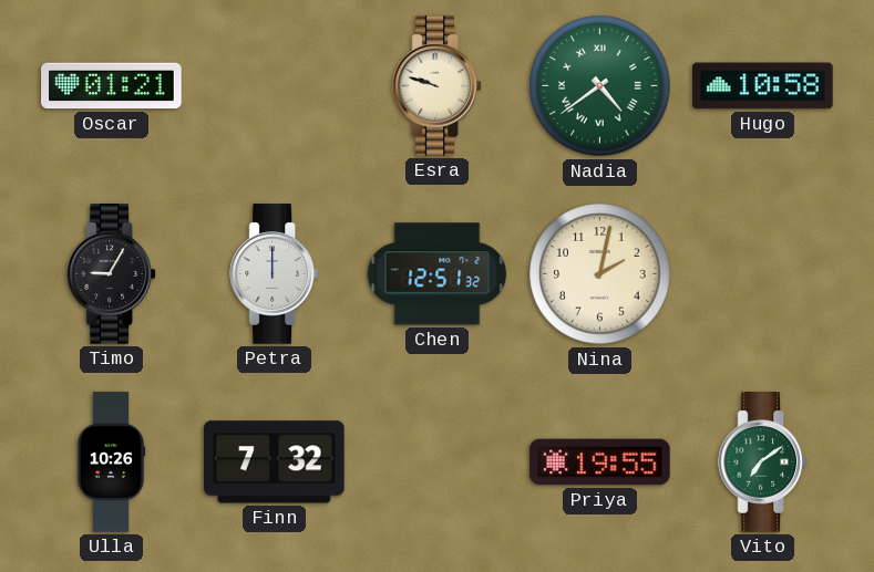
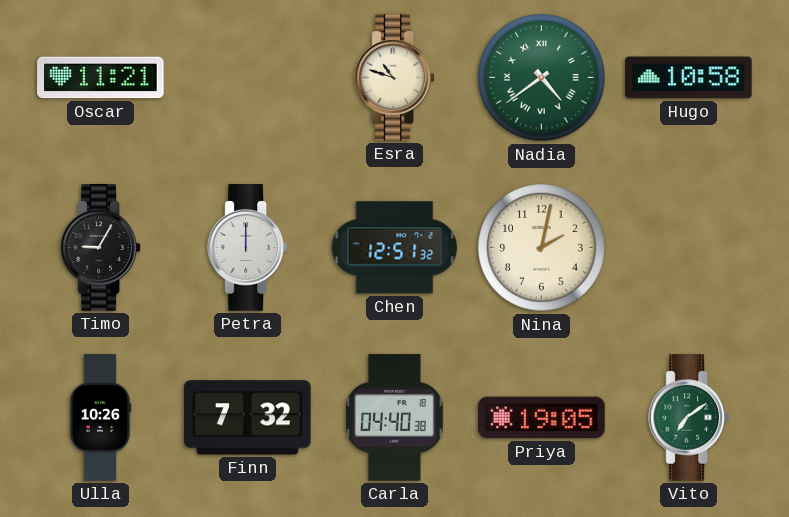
Oscar: 01:21 -> 11:21 (101, 78)
Esra: 9:48 -> 10:48 (395, 78)
Carla: none -> 04:40 (395, 418)
Priya: 19:55 -> 19:05 (542, 418)
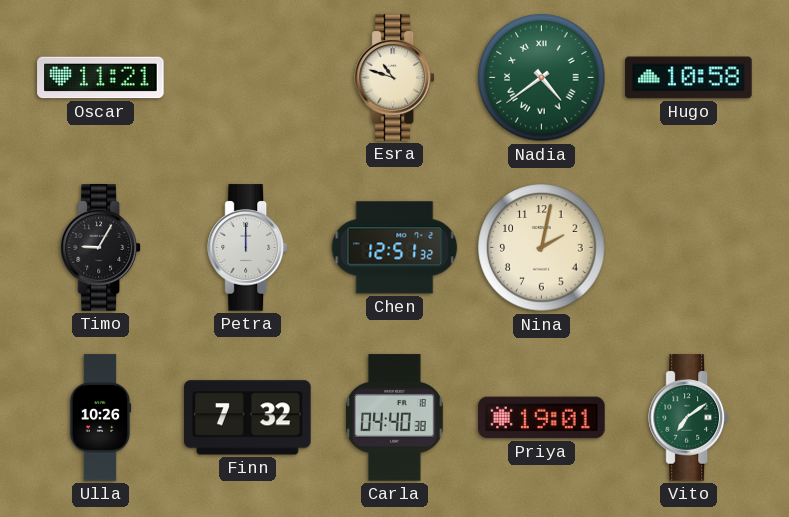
Priya: 19:05 -> 19:01 (542, 418)
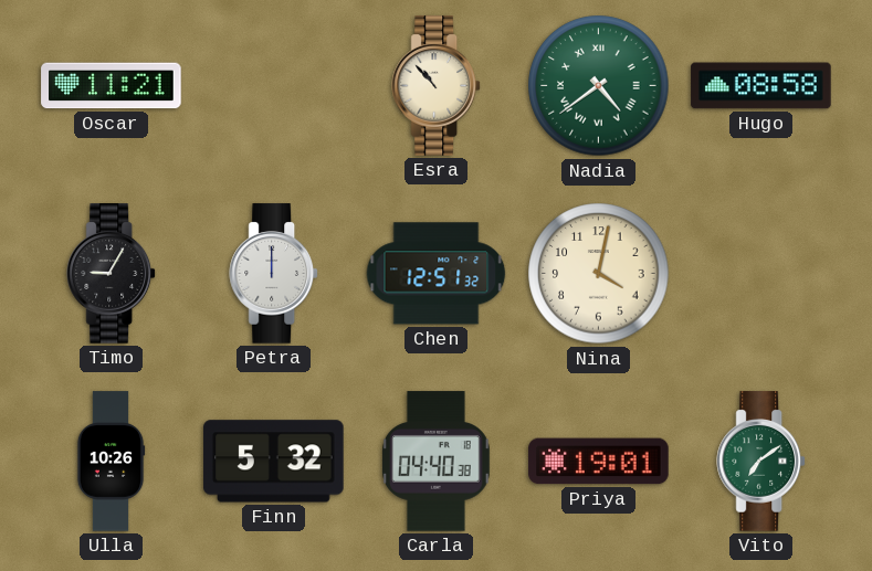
Esra: 10:48 -> 10:53 (437, 86)
Hugo: 10:58 -> 08:58 (761, 86)
Nina: 2:02 -> 4:02 (599, 274)
Finn: 7:32 -> 5:32 (274, 462)
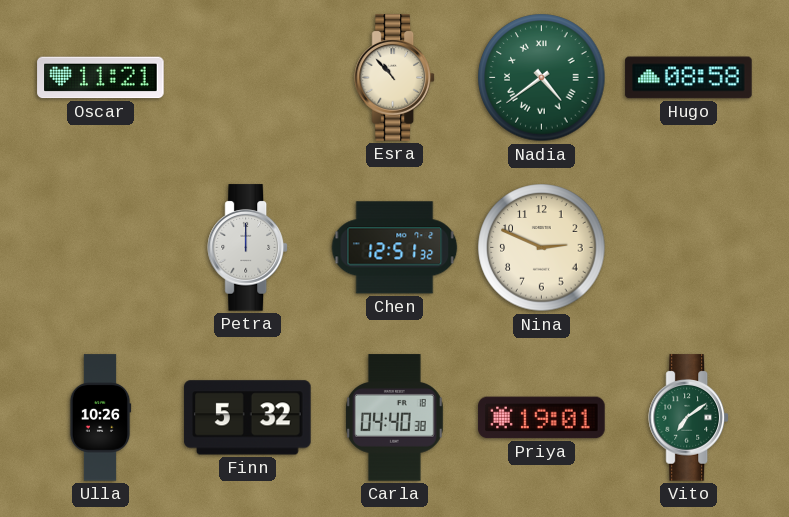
Timo: 9:05 -> none (112, 274)
Nina: 4:02 -> 2:49 (542, 248)
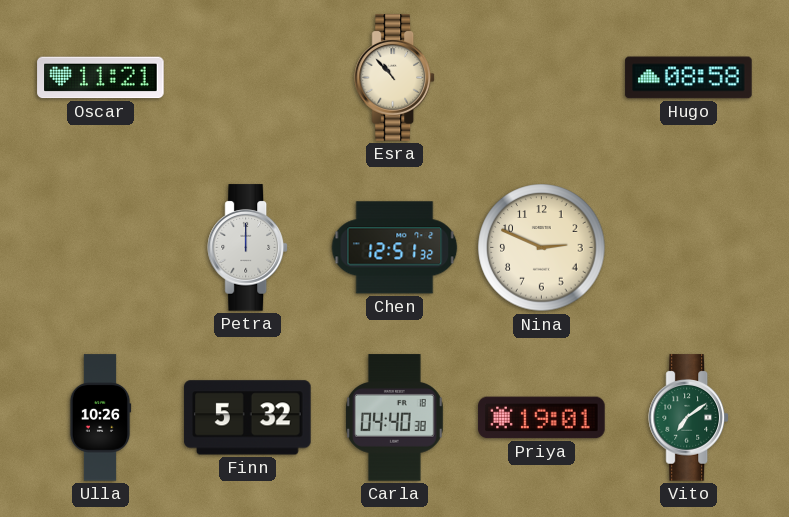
Nadia: 4:39 -> none (542, 78)
